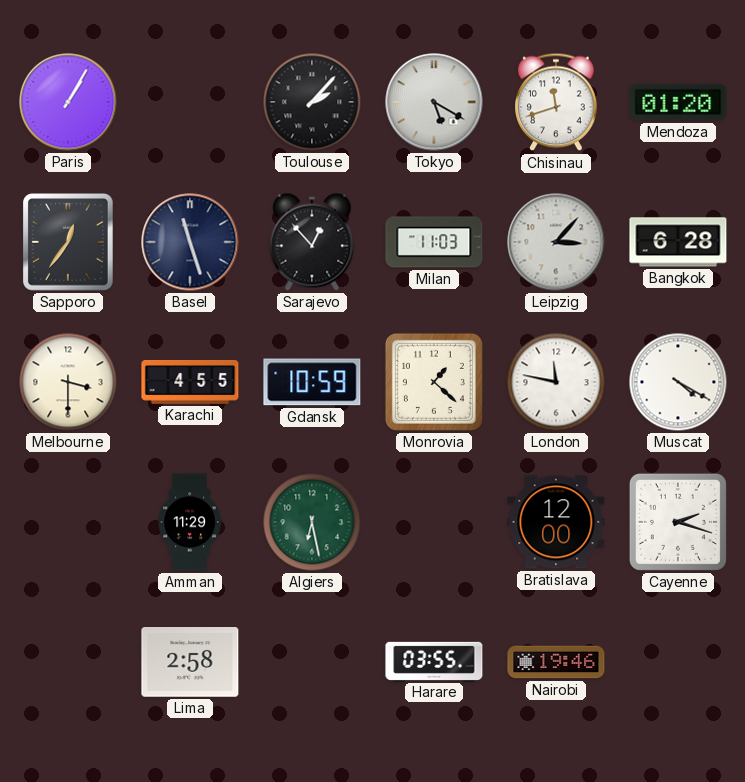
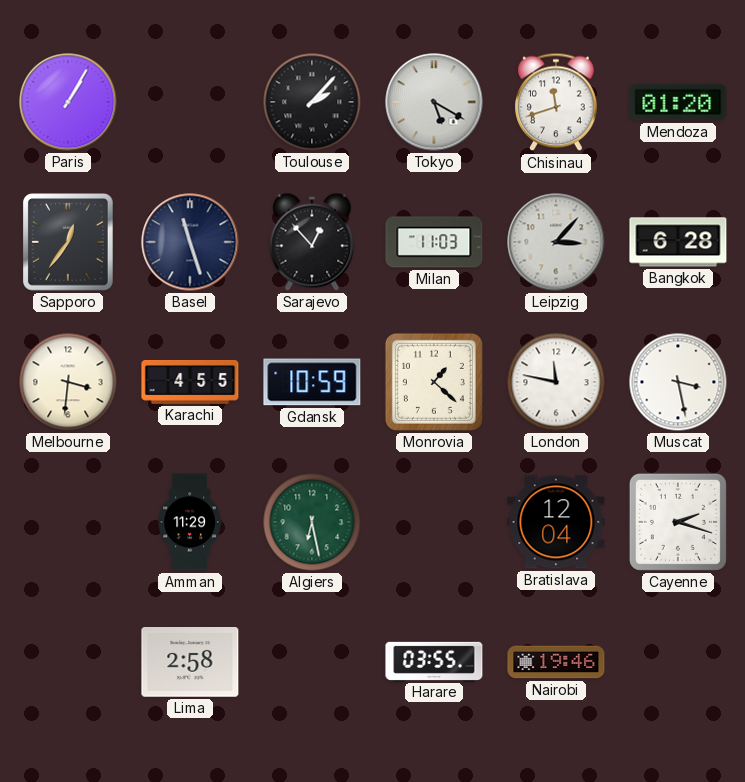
Melbourne: 3:30 -> 3:31 (68, 382)
Muscat: 4:20 -> 3:28 (678, 382)
Bratislava: 12:00 -> 12:04 (556, 522)
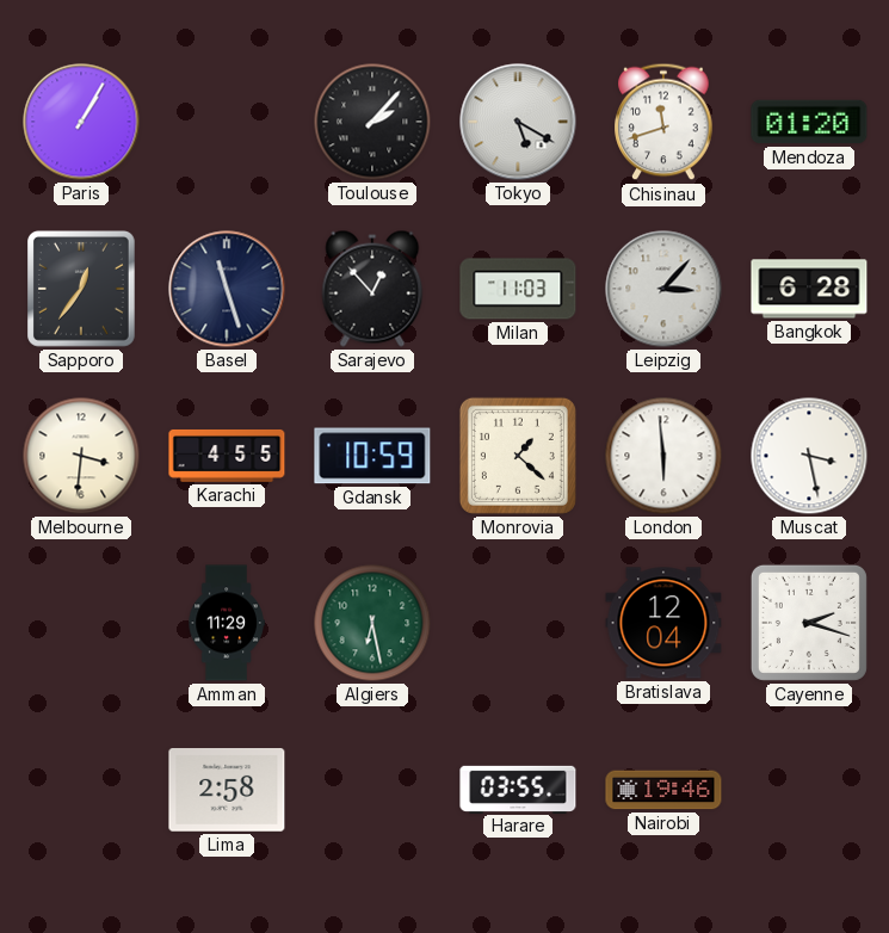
London: 11:47 -> 5:59 (663, 456)
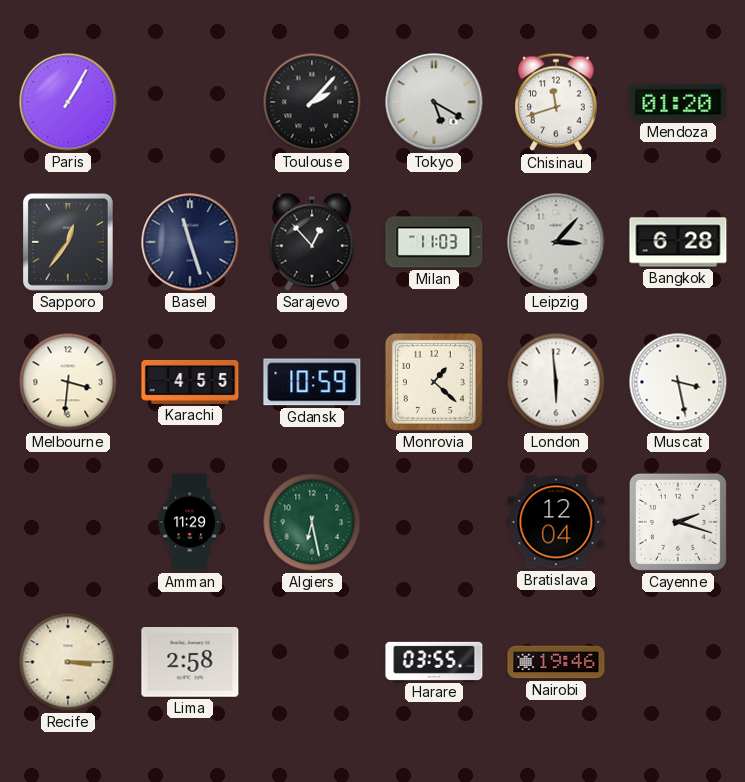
Recife: none -> 3:15 (68, 662)
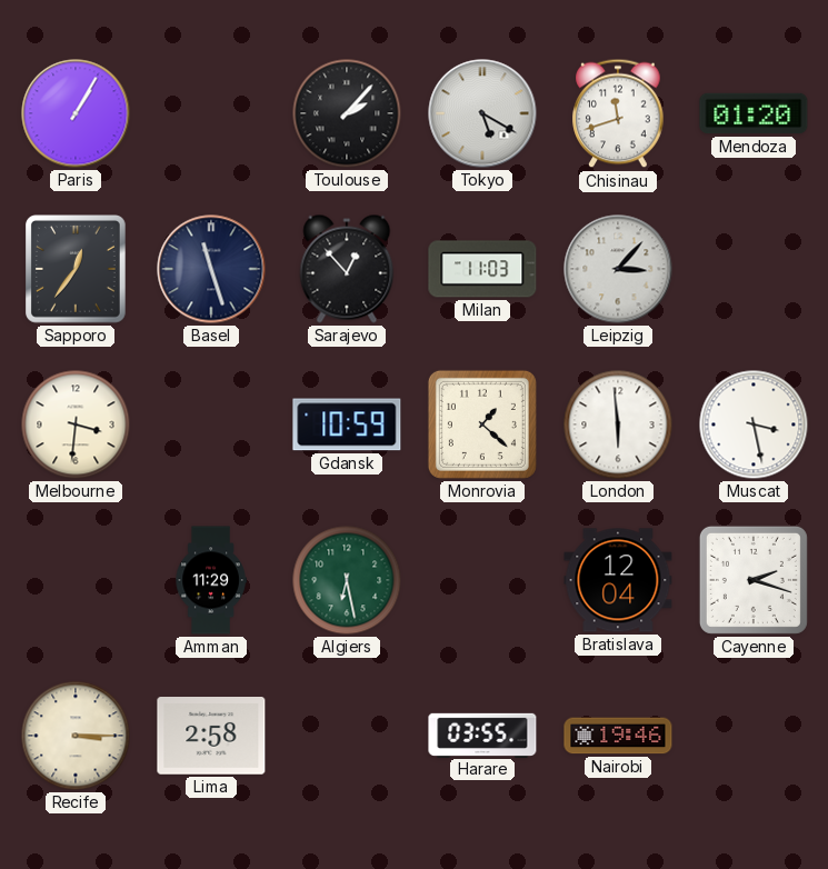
Bangkok: 6:28 -> none (678, 242)
Karachi: 4:55 -> none (190, 382)
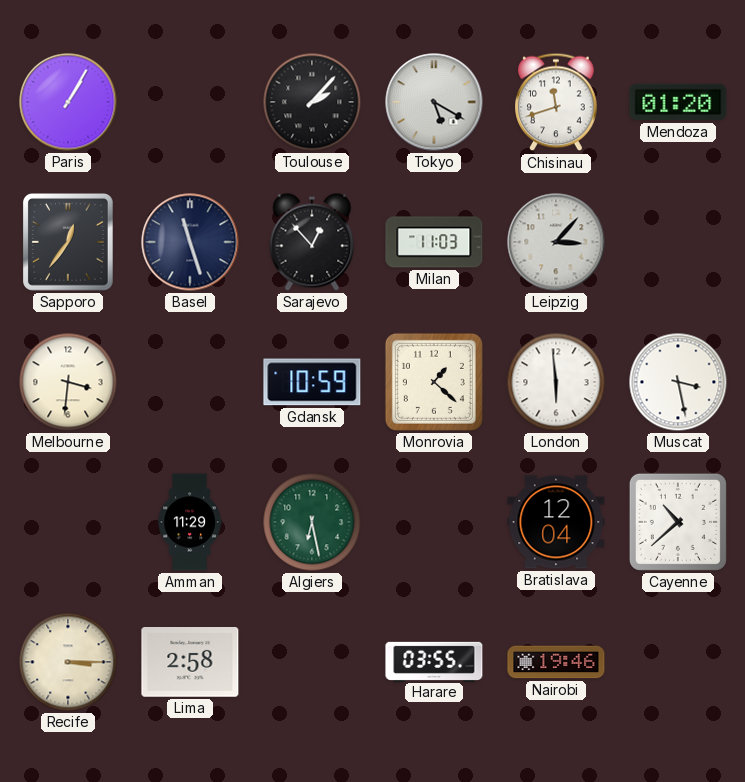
Cayenne: 2:18 -> 10:38 (678, 522)
